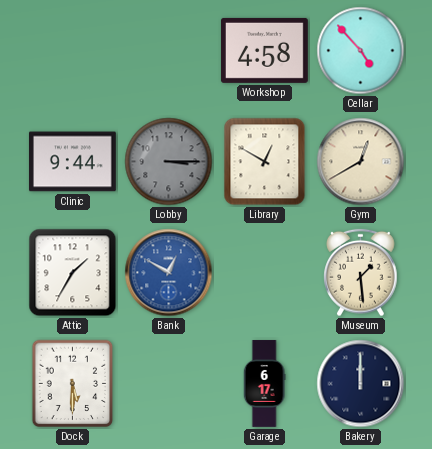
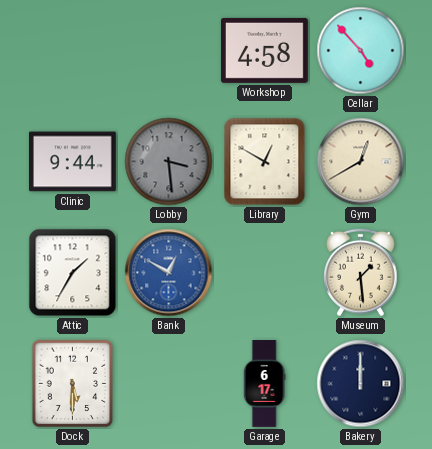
Lobby: 3:15 -> 3:29 (169, 162)
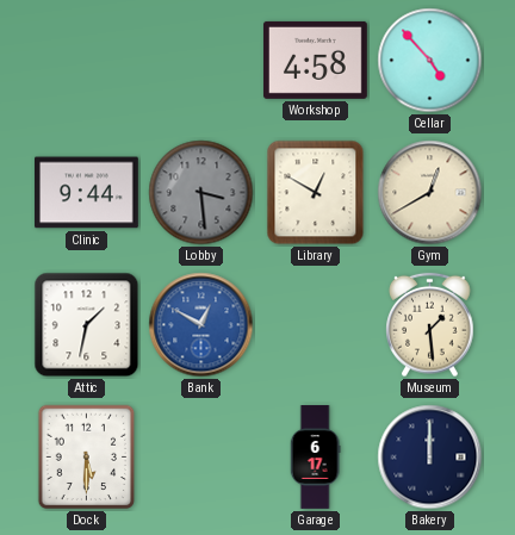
Attic: 1:35 -> 1:32 (87, 325)
